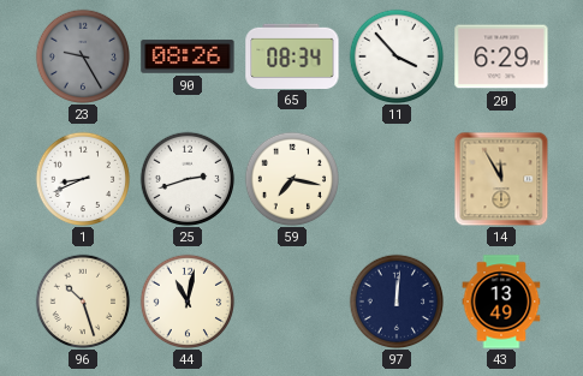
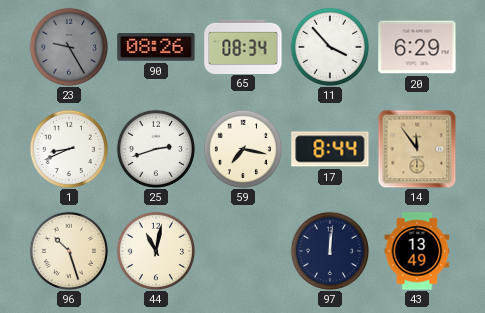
17: none -> 8:44 (330, 149)
14: 11:55 -> 11:54 (417, 149)
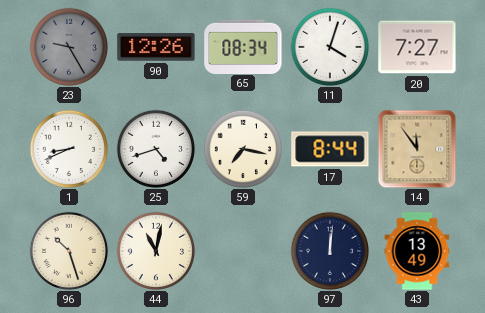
90: 08:26 -> 12:26 (156, 47)
11: 3:53 -> 4:03 (330, 47)
20: 6:29 -> 7:27 (417, 47)
25: 2:42 -> 4:42 (156, 149)
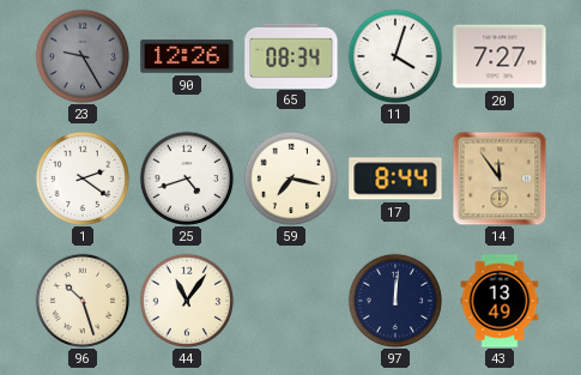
1: 8:41 -> 2:21 (83, 179)
44: 11:02 -> 11:06 (187, 301)
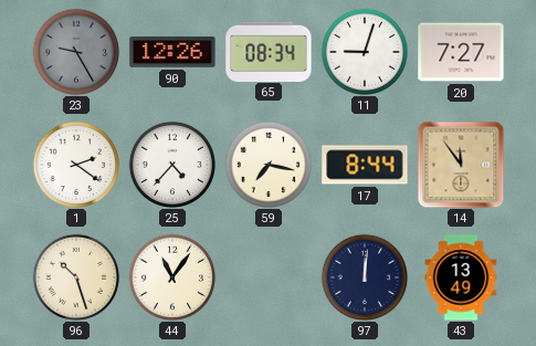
11: 4:03 -> 9:03 (365, 52)
25: 4:42 -> 4:37 (172, 165)
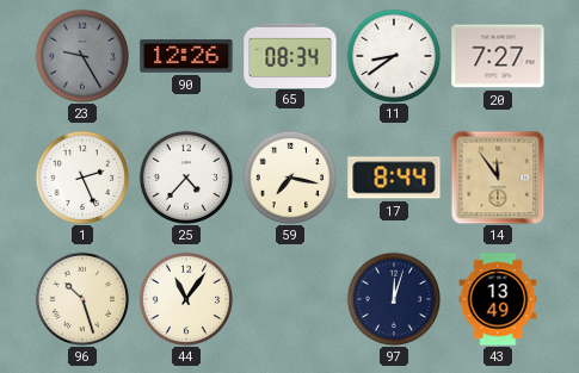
11: 9:03 -> 8:39 (394, 56)
1: 2:21 -> 2:26 (82, 178)
97: 12:01 -> 12:03 (394, 299)
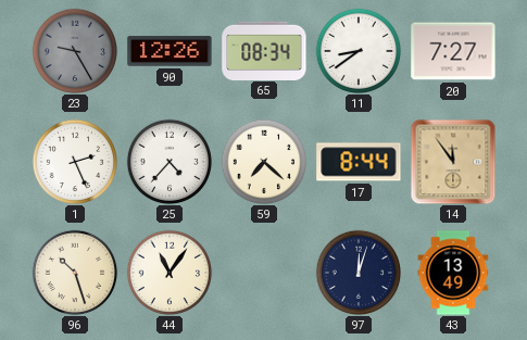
59: 7:17 -> 7:22 (264, 162)
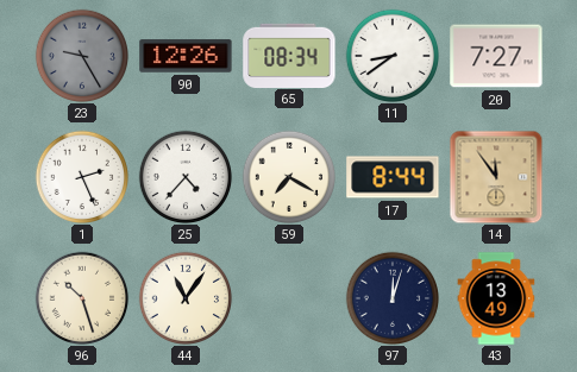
59: 7:22 -> 7:20 (289, 177)
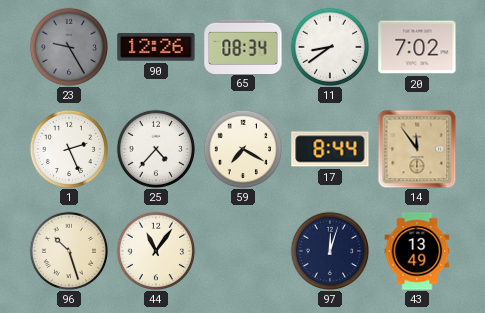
20: 7:27 -> 7:02 (417, 47)
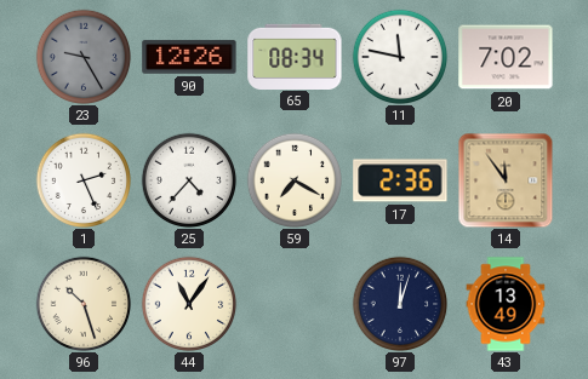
11: 8:39 -> 11:47 (400, 57)
17: 8:44 -> 2:36 (400, 180)
